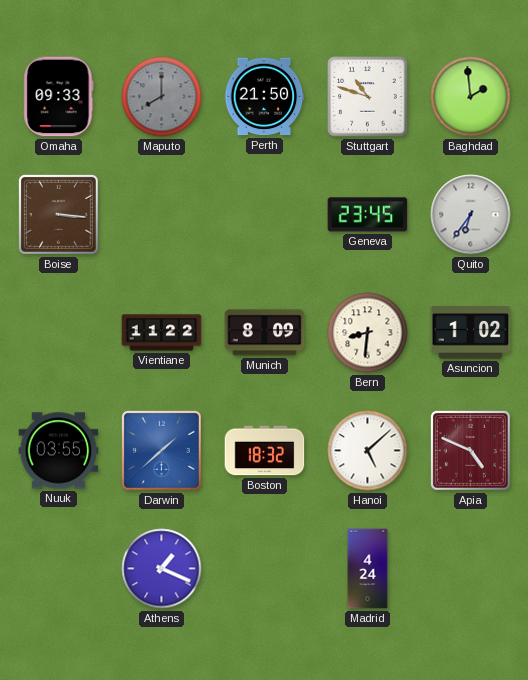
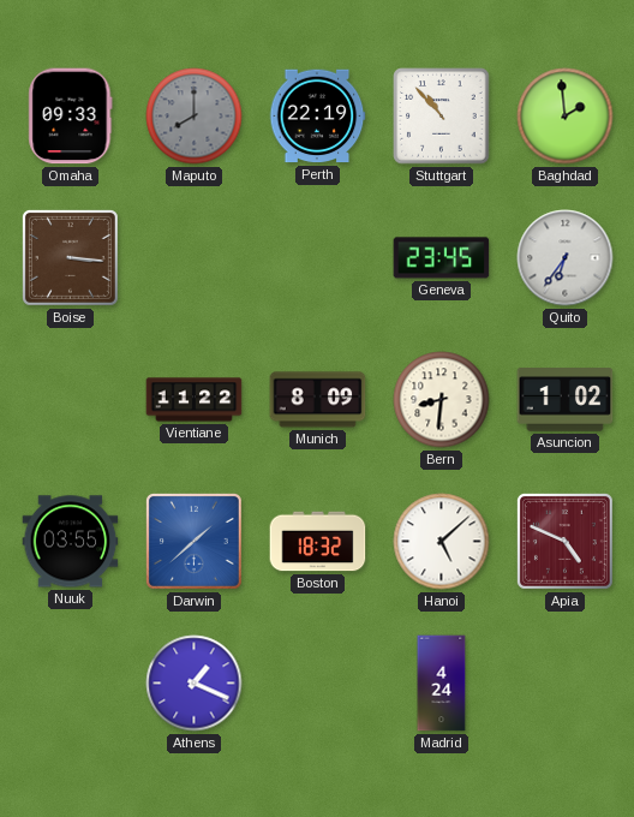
Perth: 21:50 -> 22:19 (317, 117)
Stuttgart: 10:48 -> 10:53 (442, 117)
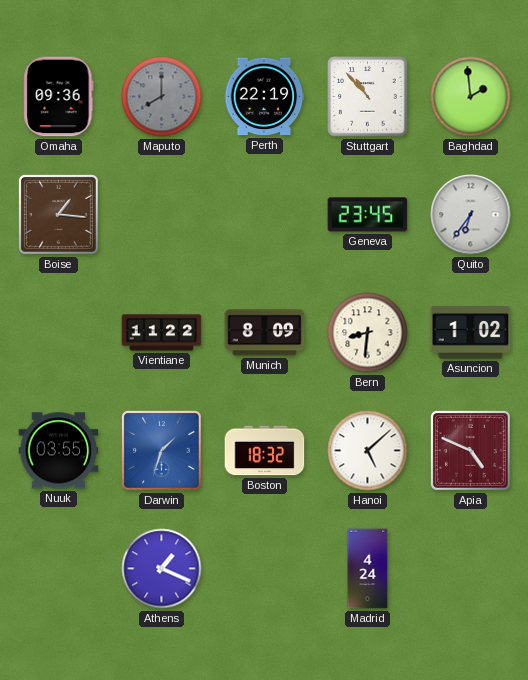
Omaha: 09:33 -> 09:36 (59, 97)
Boise: 3:16 -> 1:16 (58, 214)
Darwin: 1:38 -> 1:33 (161, 450)
